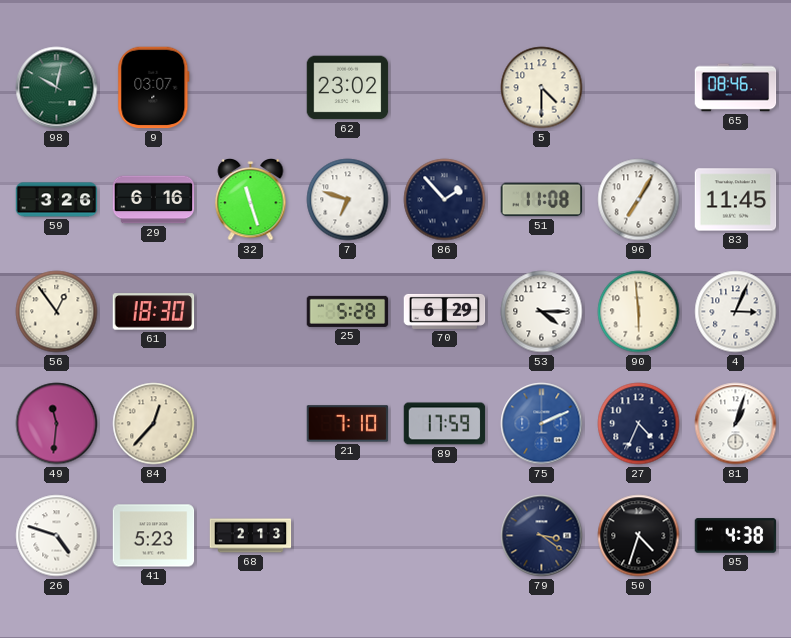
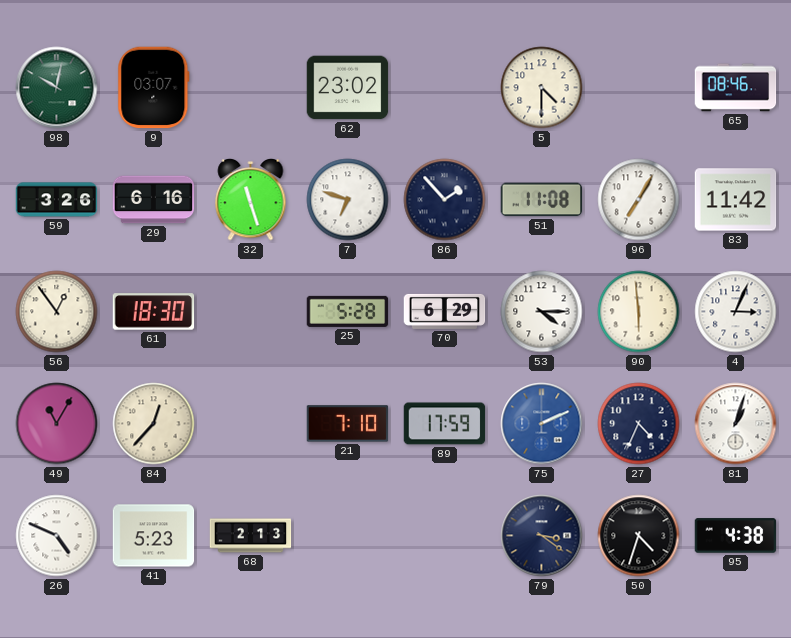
83: 11:45 -> 11:42 (736, 200)
49: 11:31 -> 11:05 (57, 424)
26: 4:48 -> 4:49 (57, 536)
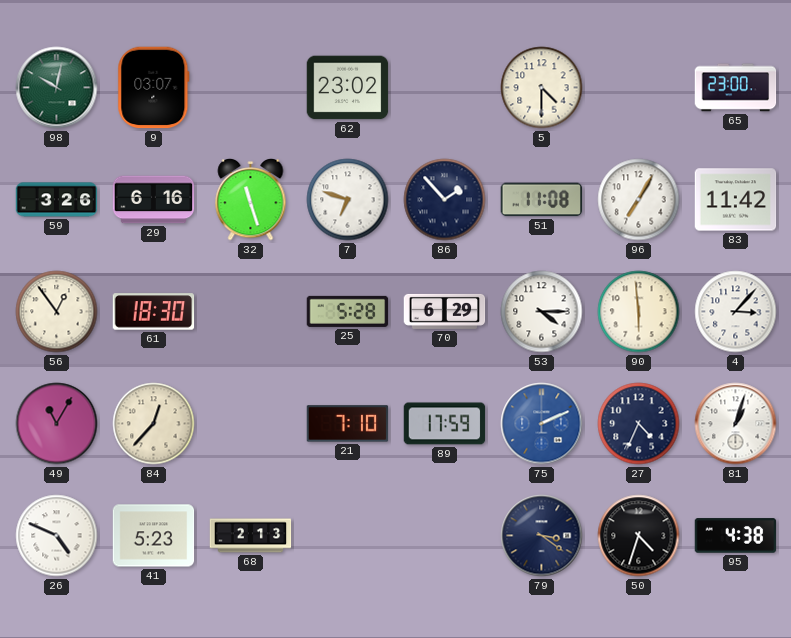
65: 08:46 -> 23:00 (736, 88)
4: 3:04 -> 3:07 (736, 312)
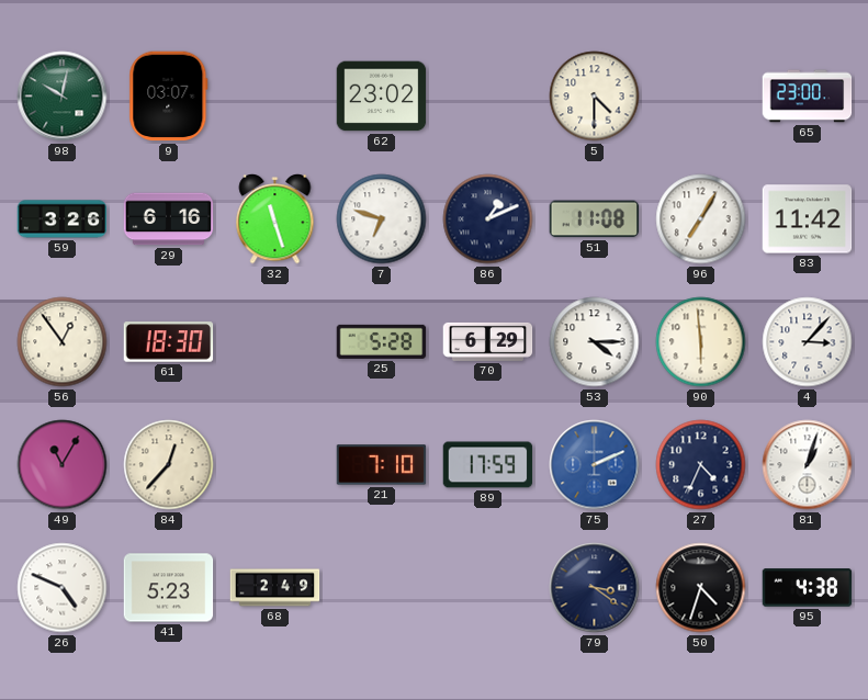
86: 1:53 -> 1:11 (488, 219)
68: 2:13 -> 2:49 (275, 588)
